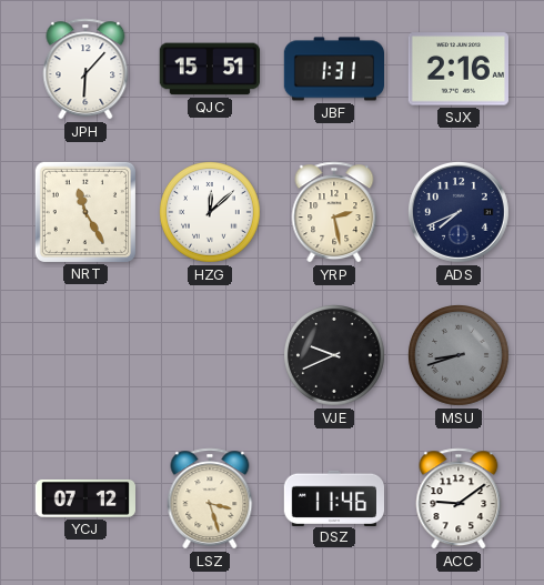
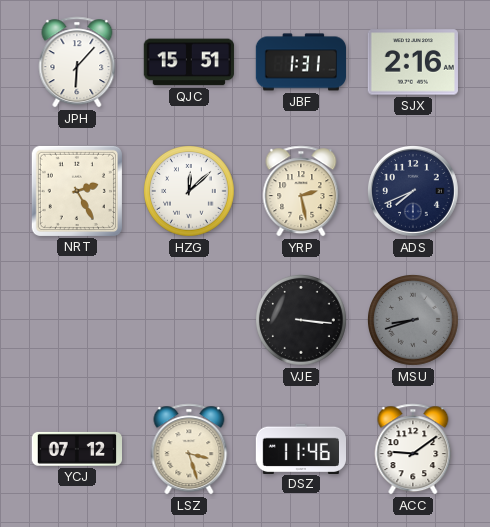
NRT: 11:25 -> 2:25 (77, 191)
VJE: 9:41 -> 3:16 (302, 321)
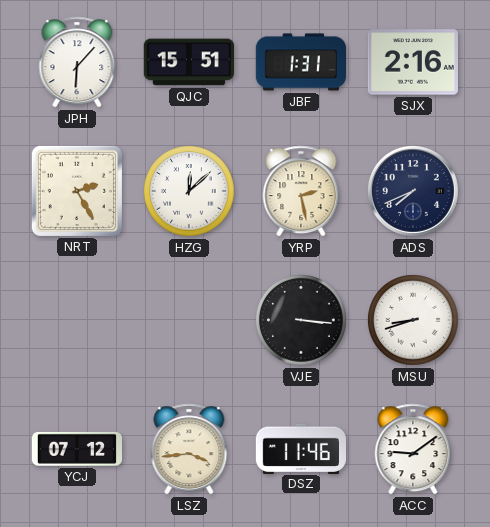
MSU dial: grey -> white (414, 321)
LSZ: 3:27 -> 3:44 (189, 449)
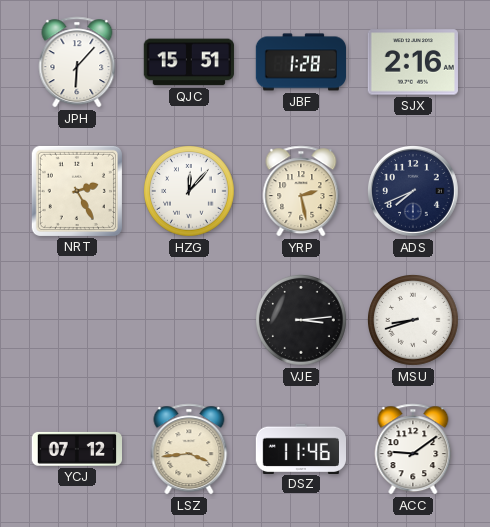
JBF: 1:31 -> 1:28 (300, 62)
HZG: 12:08 -> 12:07 (190, 192)
VJE: 3:16 -> 3:14 (302, 321)
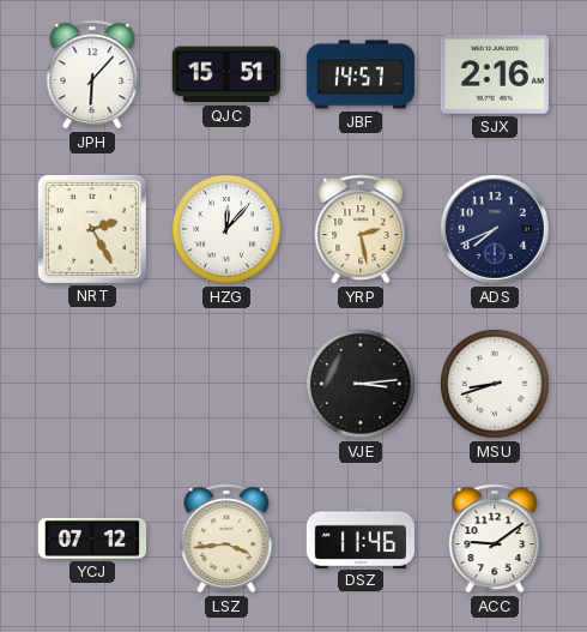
JBF: 1:28 -> 14:57 (359, 74)
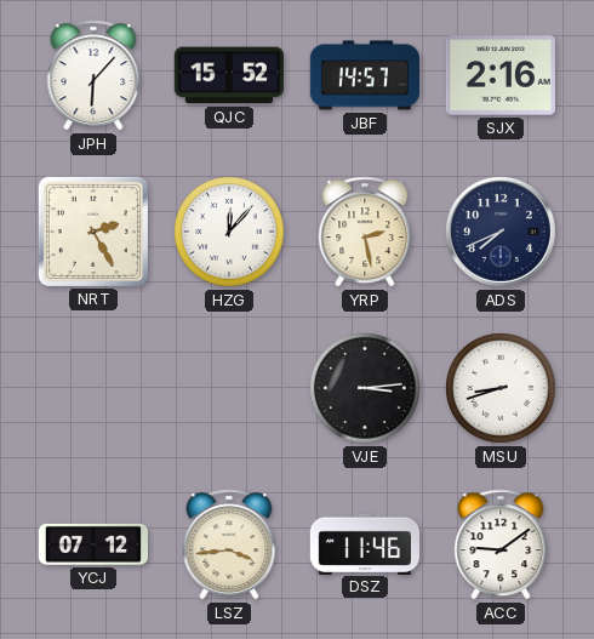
QJC: 15:51 -> 15:52 (229, 75)
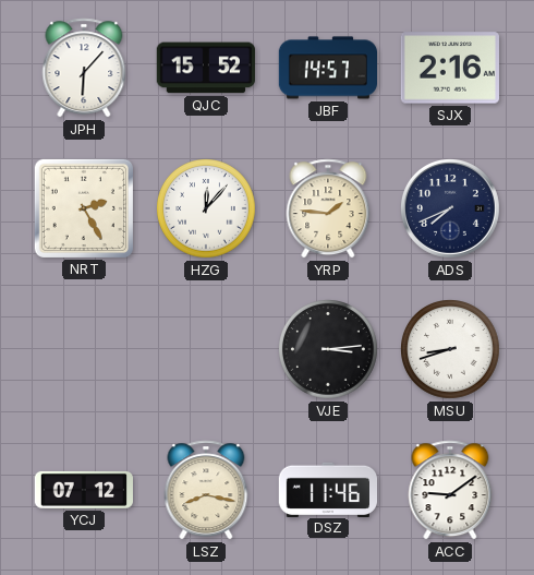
YRP: 2:28 -> 1:46 (328, 208)
LSZ: 3:44 -> 8:17 (206, 490)
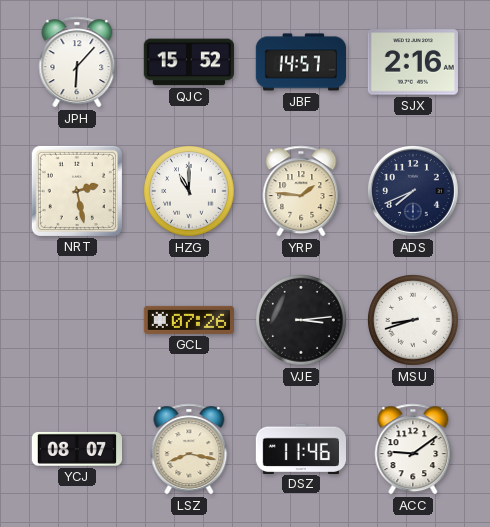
NRT: 2:25 -> 2:28 (77, 191)
HZG: 12:07 -> 11:00 (190, 192)
GCL: none -> 07:26 (188, 320)
YCJ: 07:12 -> 08:07 (76, 449)
